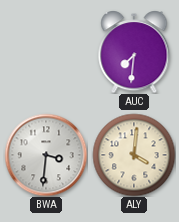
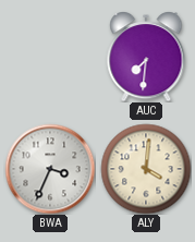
BWA: 3:31 -> 3:34 (50, 169)
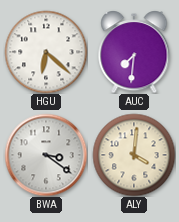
HGU: none -> 6:22 (46, 52)
BWA: 3:34 -> 3:21 (46, 155)
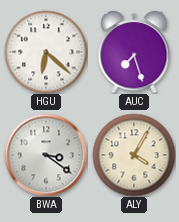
AUC: 7:31 -> 7:27 (134, 52)
ALY: 4:01 -> 4:05 (134, 155)
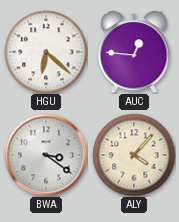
AUC: 7:27 -> 12:46 (134, 52)
ALY: 4:05 -> 4:07 (134, 155)
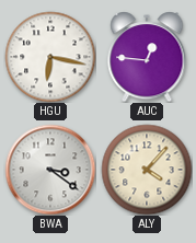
HGU: 6:22 -> 6:17 (50, 57)
